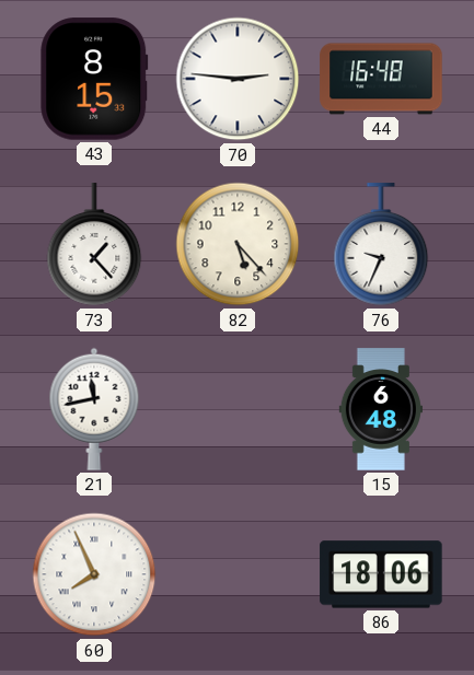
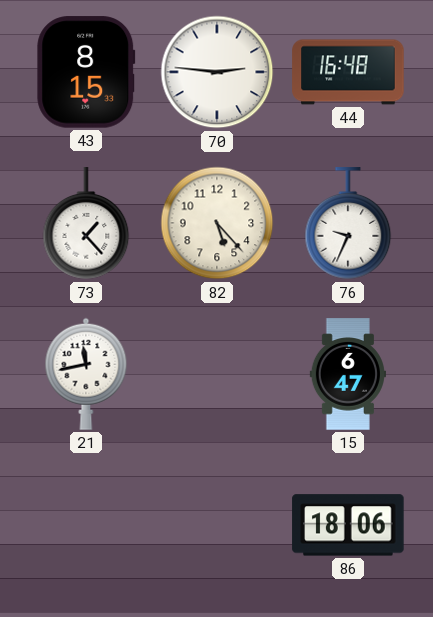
15: 6:48 -> 6:47 (348, 374)
60: 7:56 -> none (94, 574)
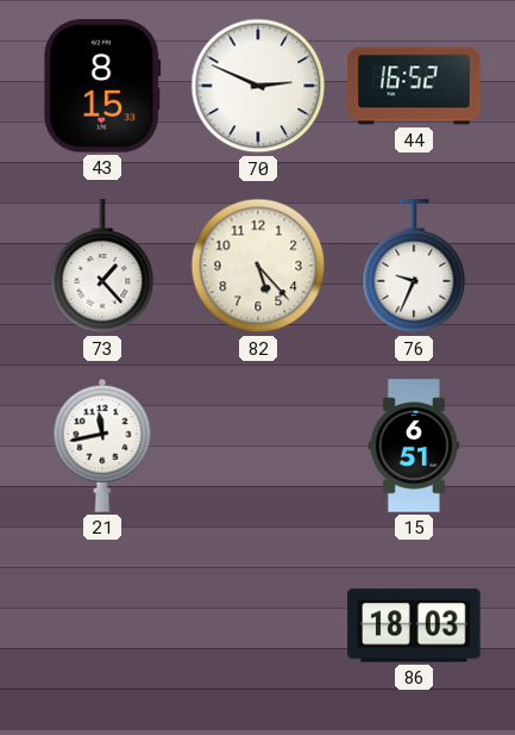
70: 2:46 -> 2:49 (258, 86)
44: 16:48 -> 16:52 (414, 86)
15: 6:47 -> 6:51 (414, 446)
86: 18:06 -> 18:03 (414, 625)
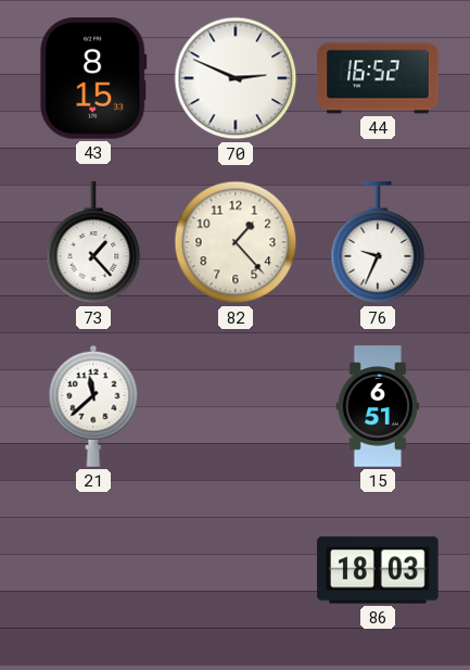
82: 5:23 -> 1:23 (236, 242)
21: 11:43 -> 11:38 (93, 406)
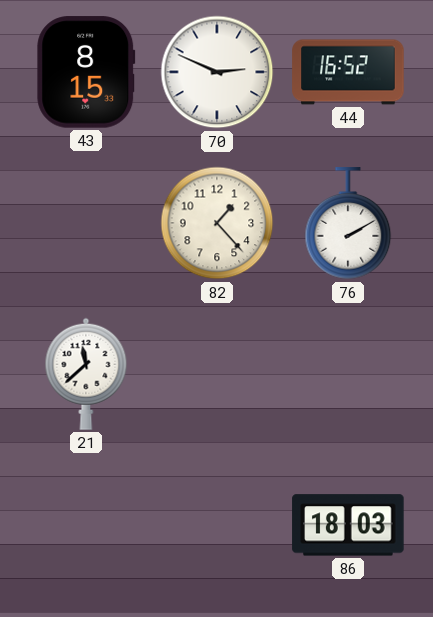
73: 1:23 -> none (93, 243)
76: 9:34 -> 2:10 (348, 224)
15: 6:51 -> none (378, 406)
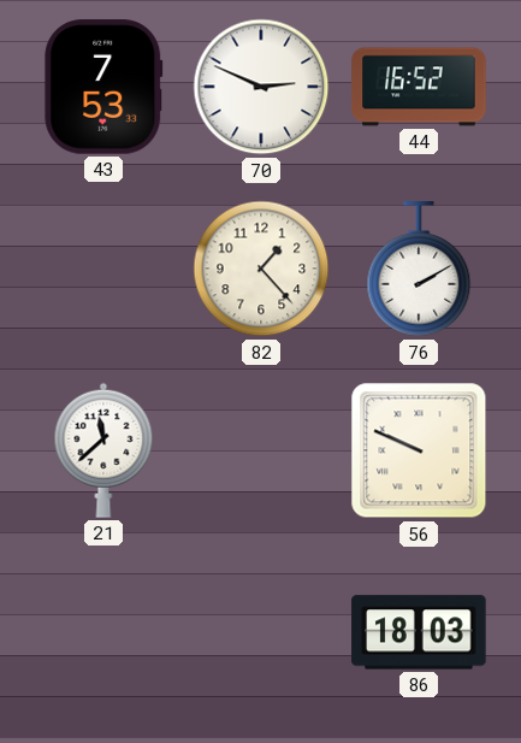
43: 8:15 -> 7:53 (103, 87)
56: none -> 9:49 (419, 450)
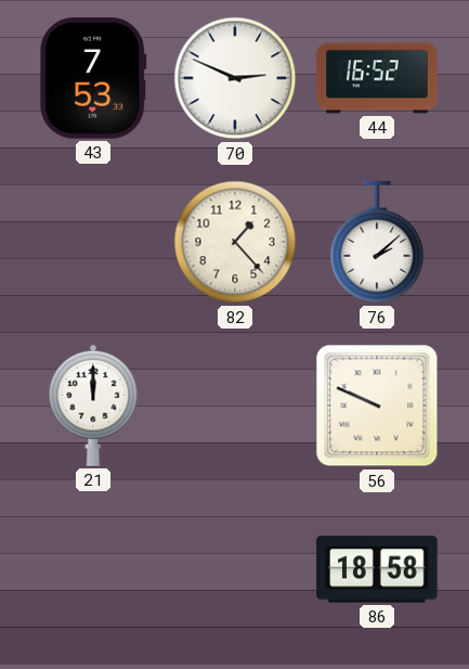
76: 2:10 -> 2:08 (377, 243)
21: 11:38 -> 12:00 (93, 406)
86: 18:03 -> 18:58 (377, 569)
